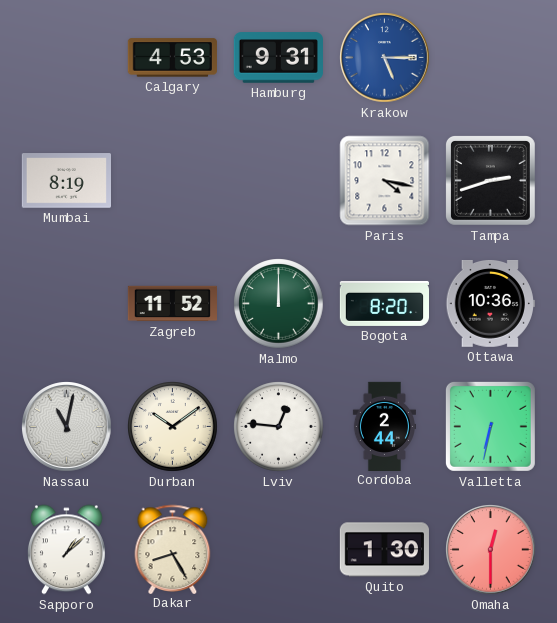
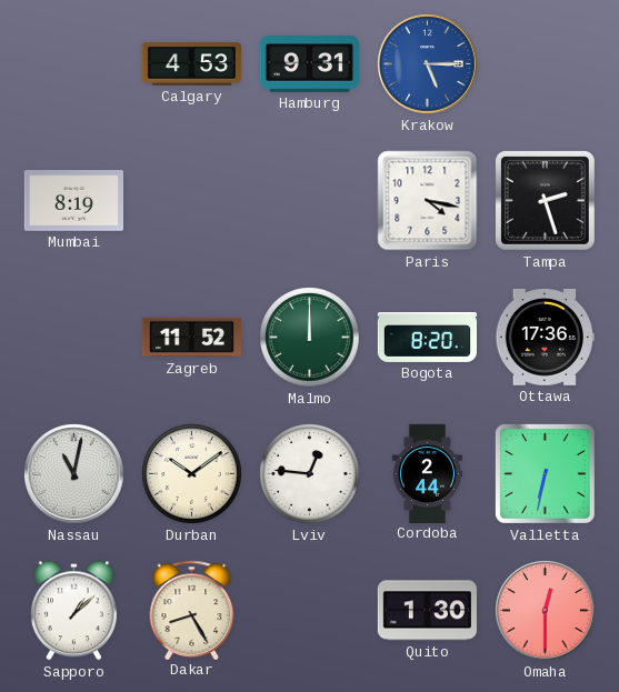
Tampa: 2:42 -> 2:27 (545, 200)
Ottawa: 10:36 -> 17:36 (545, 338)
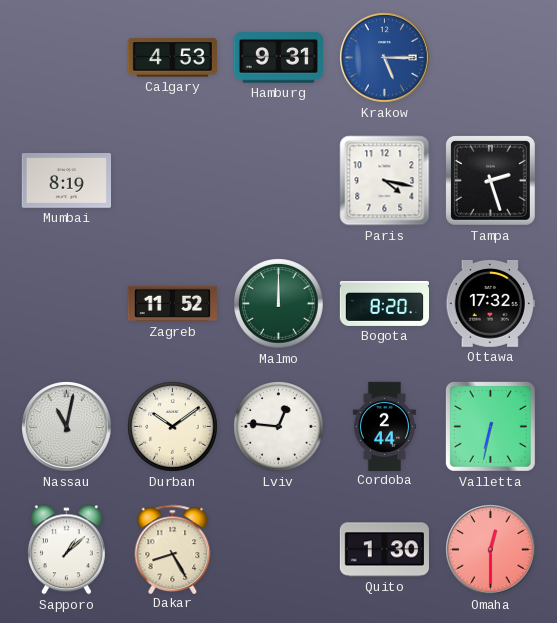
Ottawa: 17:36 -> 17:32 (490, 304)
